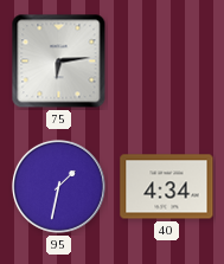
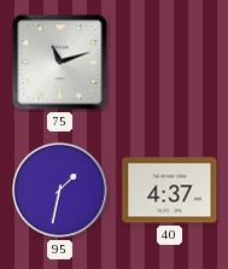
75: 6:14 -> 11:12 (60, 63)
40: 4:34 -> 4:37 (170, 191)
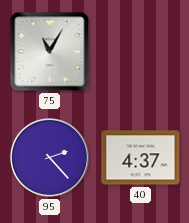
75: 11:12 -> 11:05 (50, 52)
95: 1:32 -> 2:23 (49, 157)
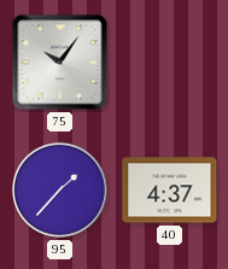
75: 11:05 -> 10:06 (60, 63)
95: 2:23 -> 1:37 (59, 189)
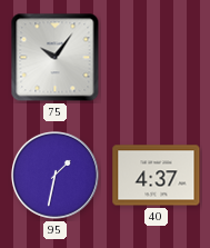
95: 1:37 -> 1:32 (54, 175)
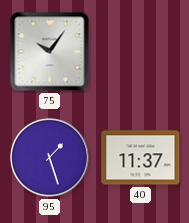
95: 1:32 -> 1:27 (49, 157)
40: 4:37 -> 11:37 (141, 158)
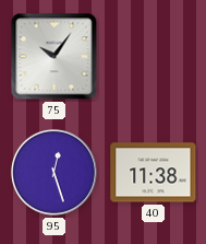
95: 1:27 -> 12:27 (53, 172)
40: 11:37 -> 11:38 (154, 173)
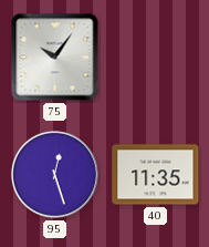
40: 11:38 -> 11:35 (156, 175)
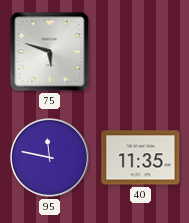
75: 10:06 -> 5:48 (50, 52)
95: 12:27 -> 11:47 (49, 157)
